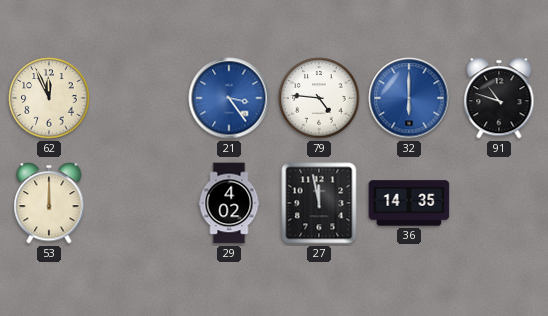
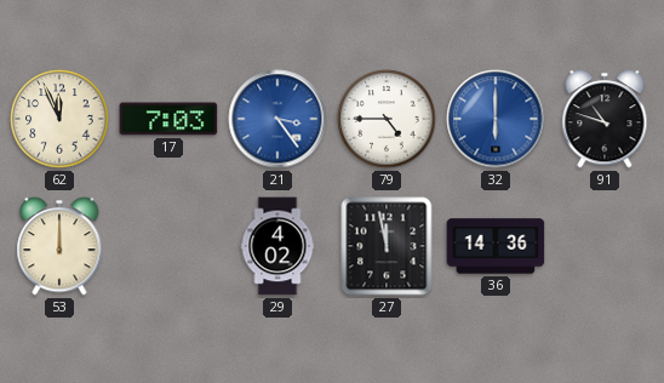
17: none -> 7:03 (168, 119)
79: 4:46 -> 4:45 (387, 119)
36: 14:35 -> 14:36 (496, 246)
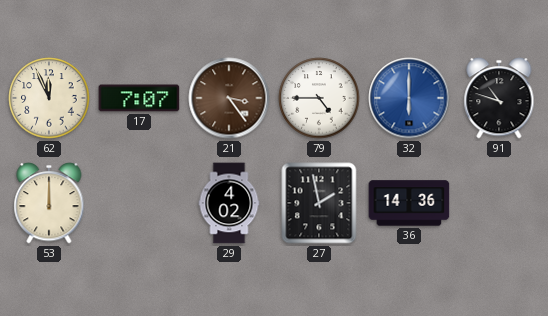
17: 7:03 -> 7:07 (139, 98)
21 dial: blue -> brown (229, 98)
27: 11:58 -> 1:58 (319, 203)
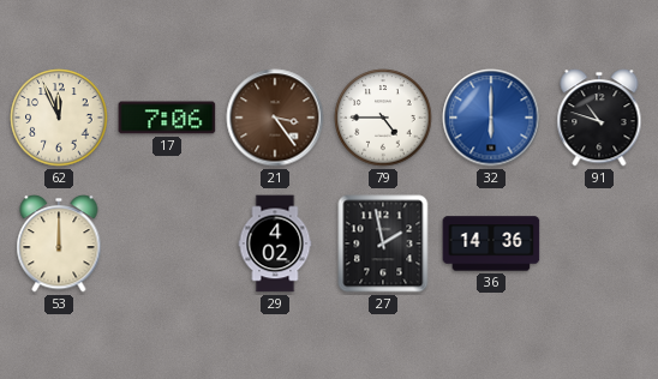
17: 7:07 -> 7:06 (167, 118)
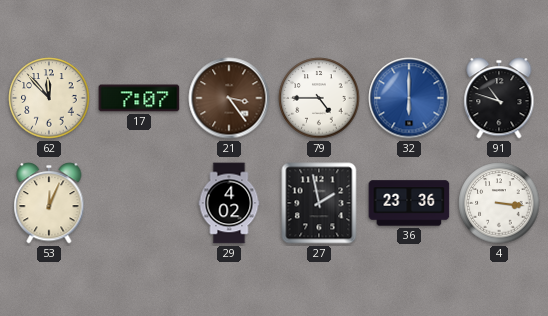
62: 11:56 -> 11:53 (49, 98)
17: 7:06 -> 7:07 (139, 98)
53: 12:00 -> 12:04 (49, 203)
36: 14:36 -> 23:36 (409, 203)
4: none -> 3:16 (499, 203)
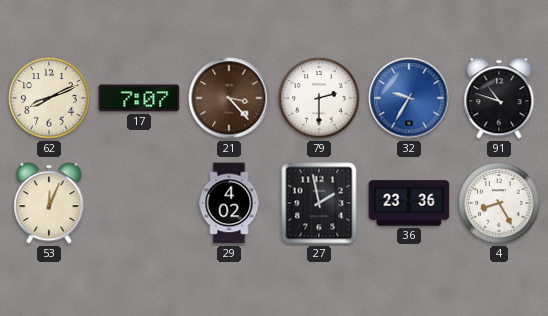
62: 11:53 -> 8:11 (49, 98)
21: 3:24 -> 3:23 (229, 98)
79: 4:45 -> 2:30 (319, 98)
32: 6:00 -> 9:35 (409, 98)
4: 3:16 -> 8:25 (499, 203)
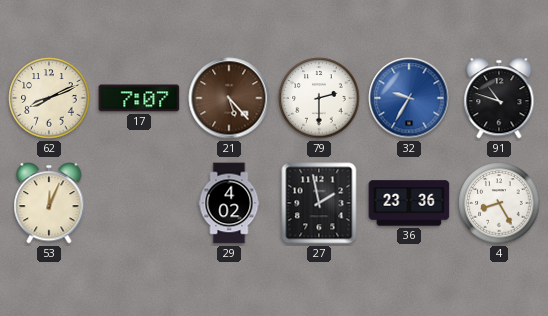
21: 3:23 -> 5:23 (229, 98)
